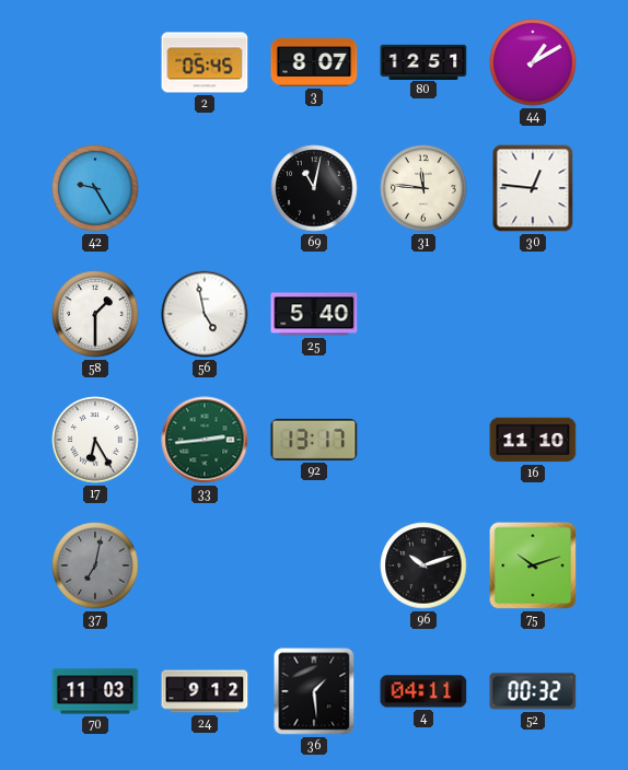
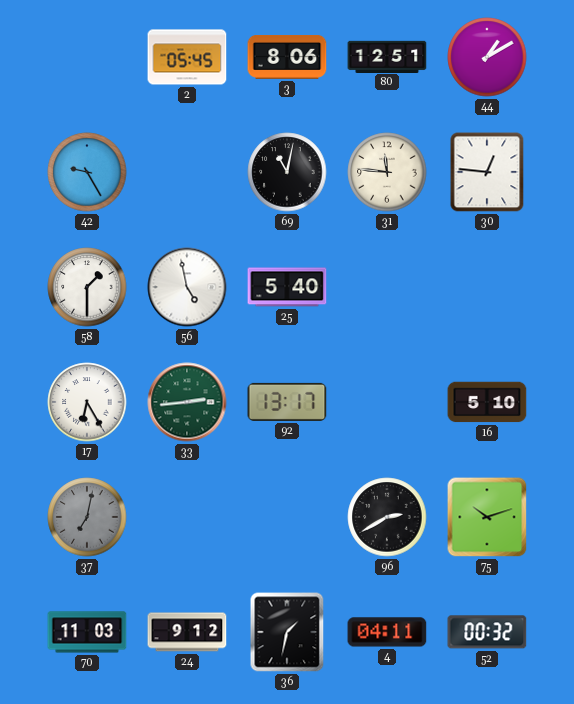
3: 8:07 -> 8:06 (287, 58)
16: 11:10 -> 5:10 (487, 402)
96: 10:12 -> 2:40 (387, 517)
36: 1:29 -> 1:32 (287, 632)
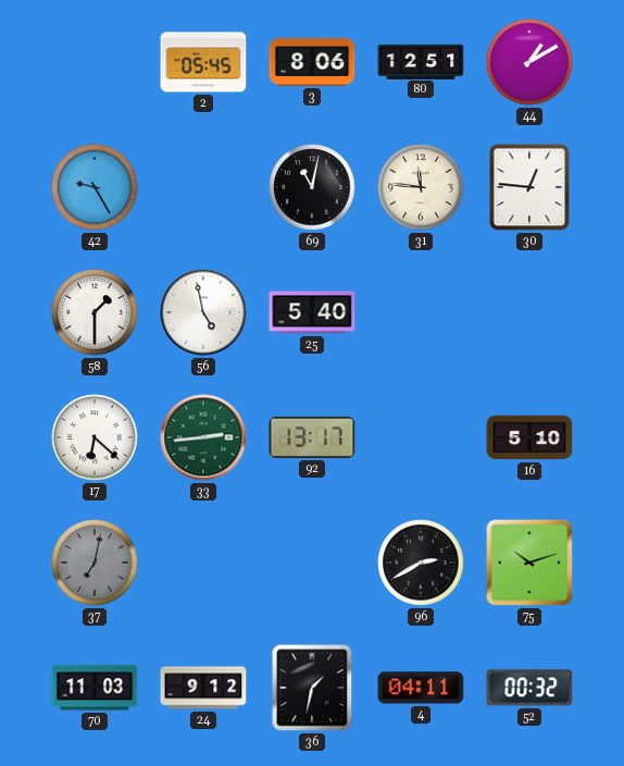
17: 6:25 -> 6:22 (95, 437)
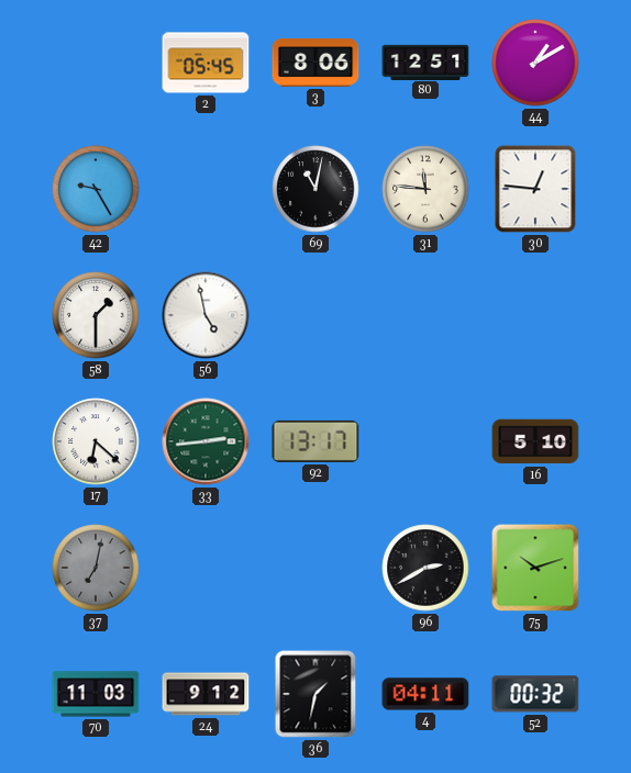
25: 5:40 -> none (312, 312)
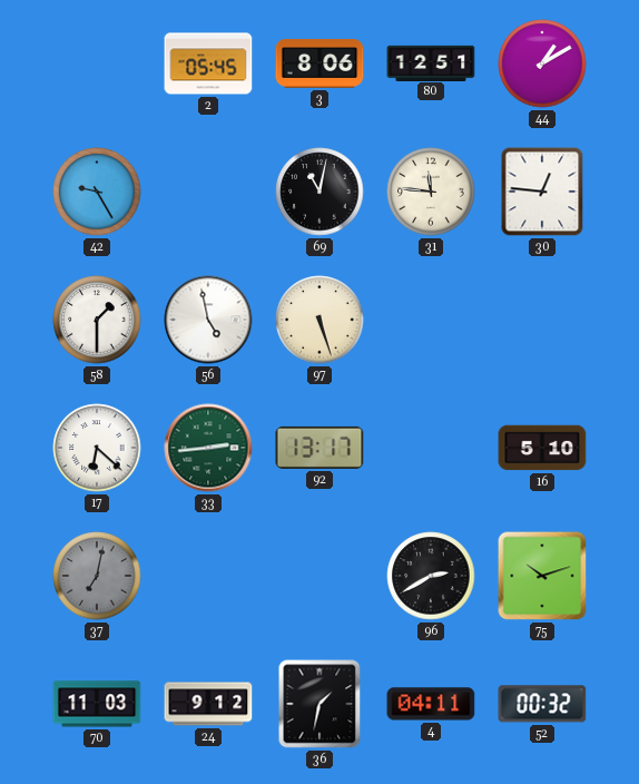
97: none -> 5:27 (319, 320)
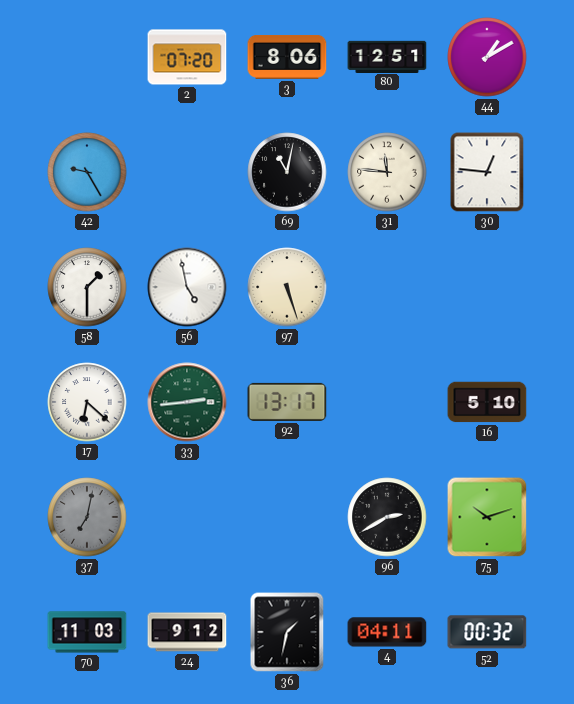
2: 05:45 -> 07:20 (187, 57)
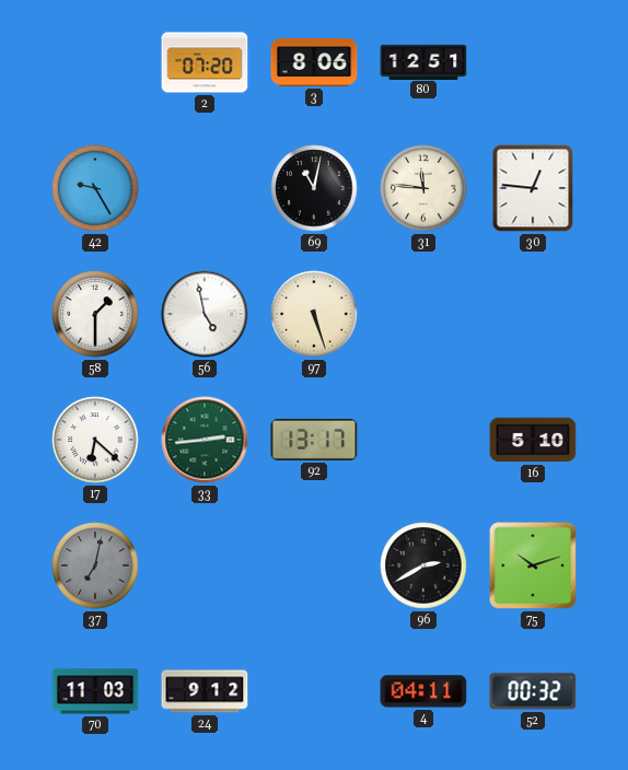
44: 1:10 -> none (487, 57)
36: 1:32 -> none (287, 632)
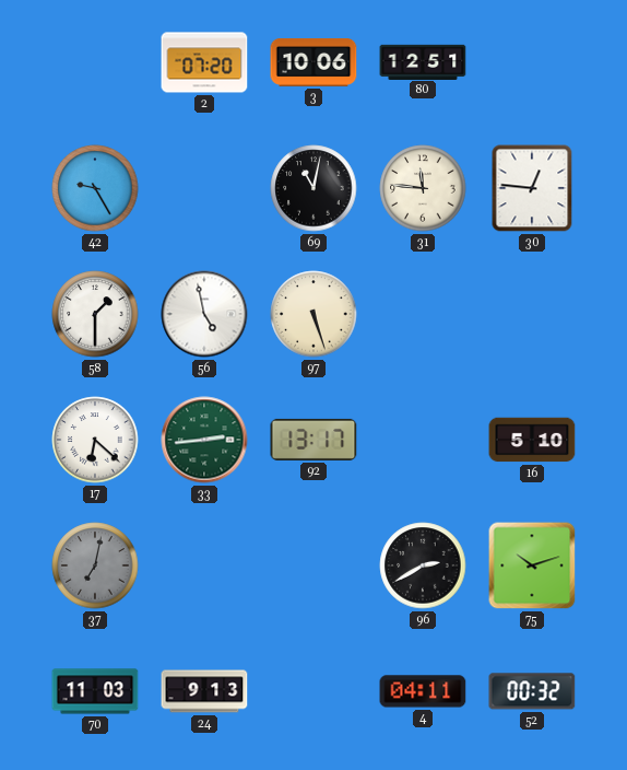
3: 8:06 -> 10:06 (313, 63)
24: 9:12 -> 9:13 (204, 691)
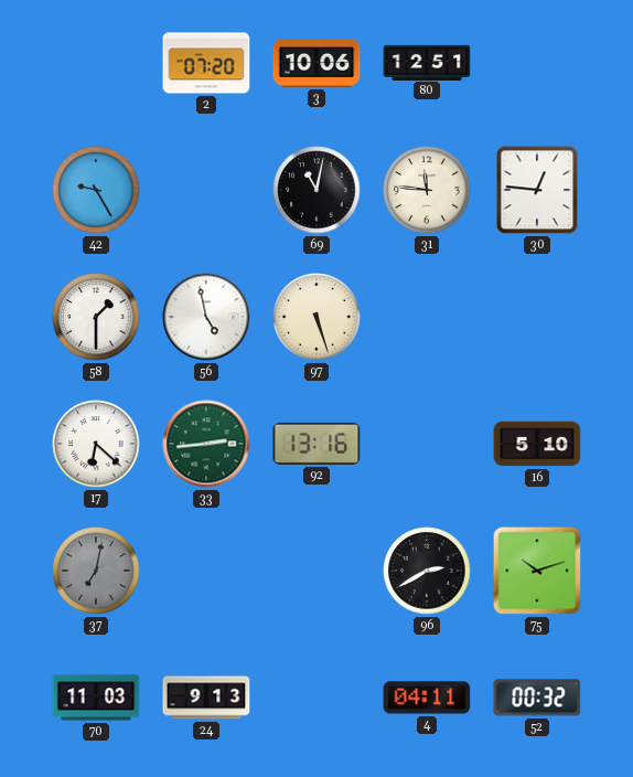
92: 13:17 -> 13:16 (316, 444)
